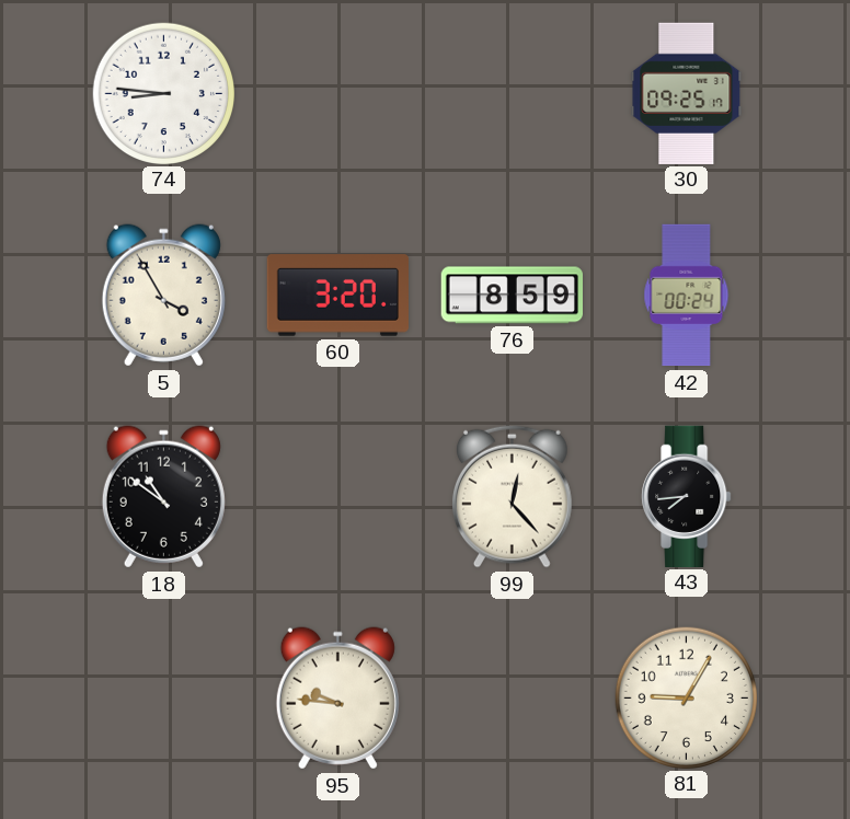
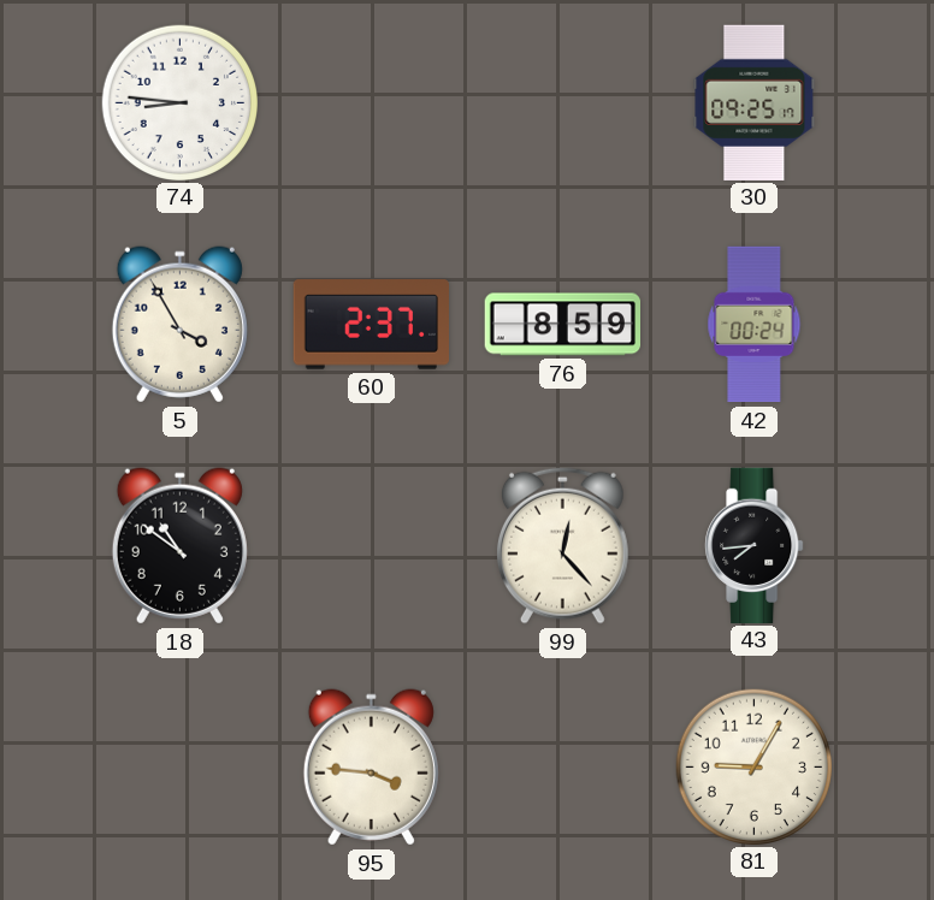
60: 3:20 -> 2:37 (371, 325)
95: 9:46 -> 3:46 (371, 768)
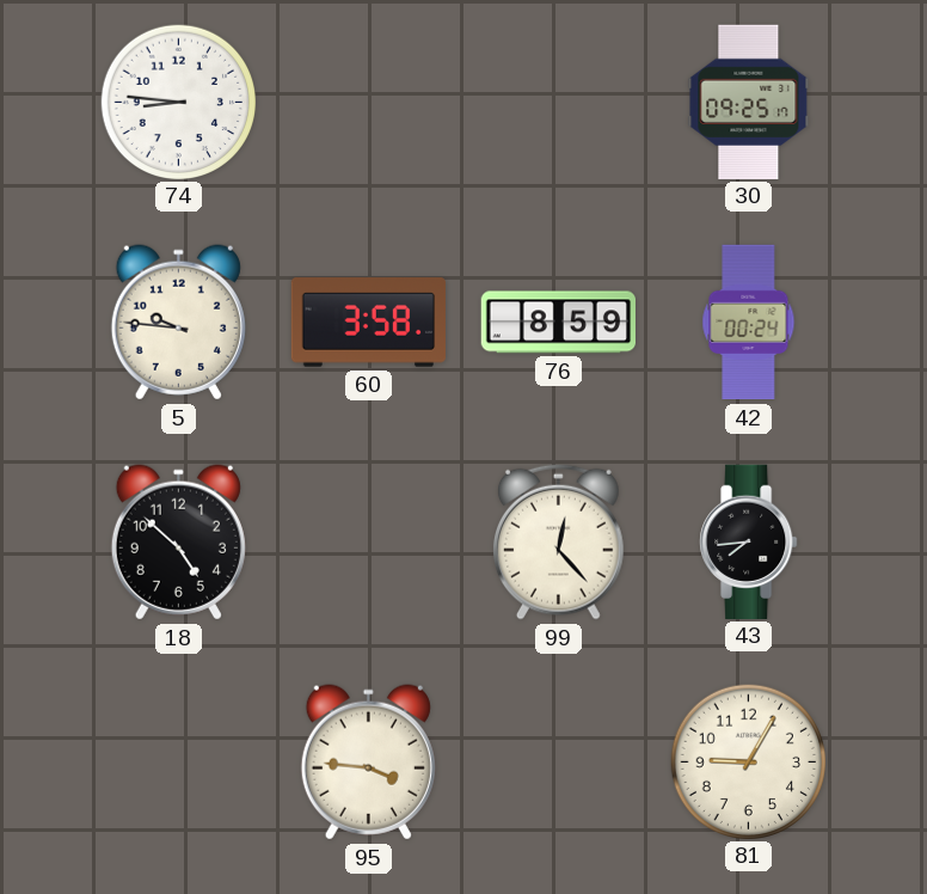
5: 3:55 -> 9:46 (178, 323)
60: 2:37 -> 3:58 (368, 323)
18: 10:51 -> 4:52 (178, 543)
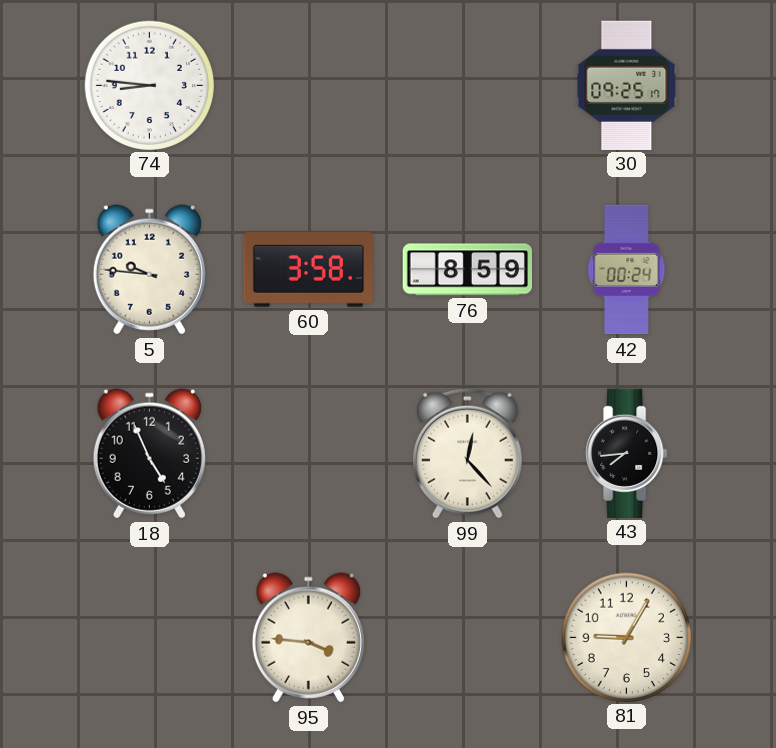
18: 4:52 -> 4:56 (149, 454)
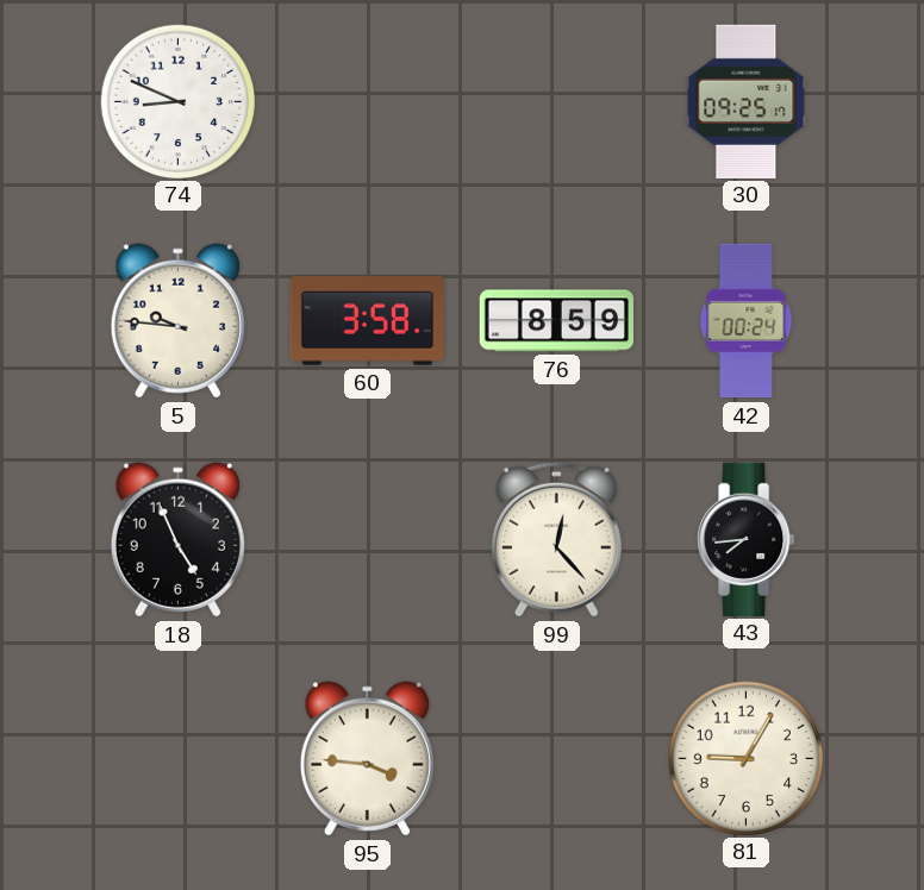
74: 8:46 -> 8:49 (177, 101)
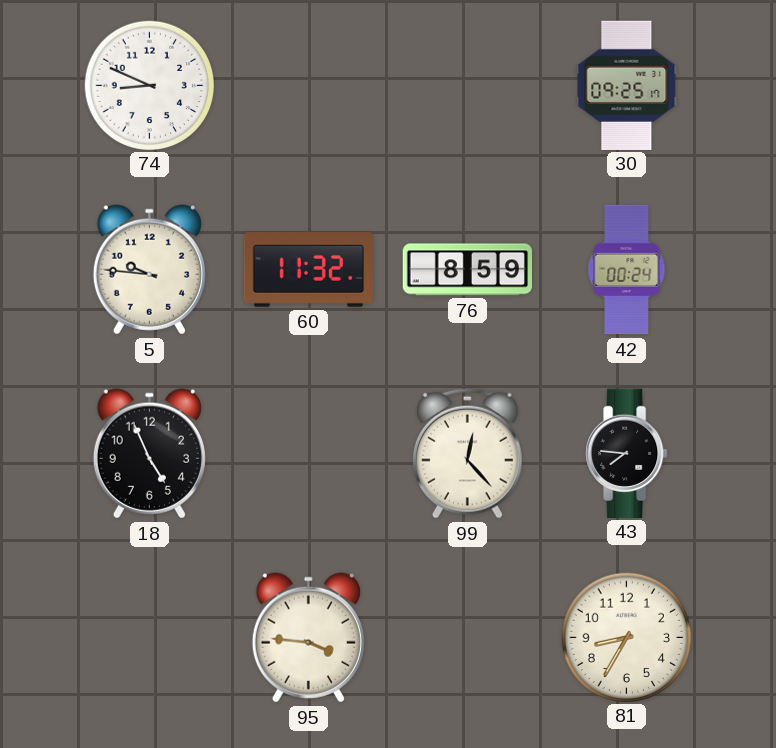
60: 3:58 -> 11:32 (308, 270)
43: 7:44 -> 7:46 (627, 453)
81: 9:05 -> 8:35 (626, 637)
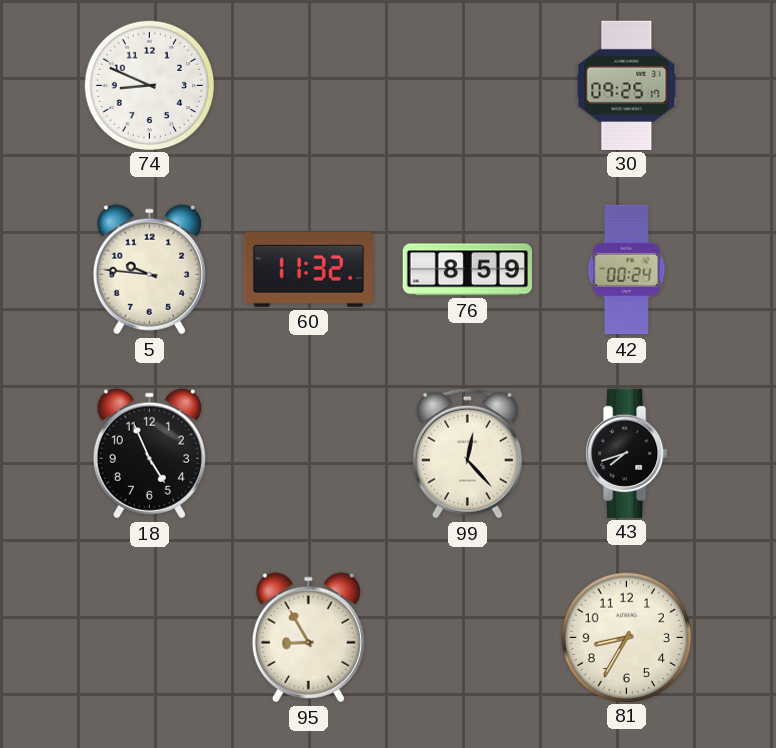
43: 7:46 -> 7:42 (627, 453)
95: 3:46 -> 8:55 (308, 638)
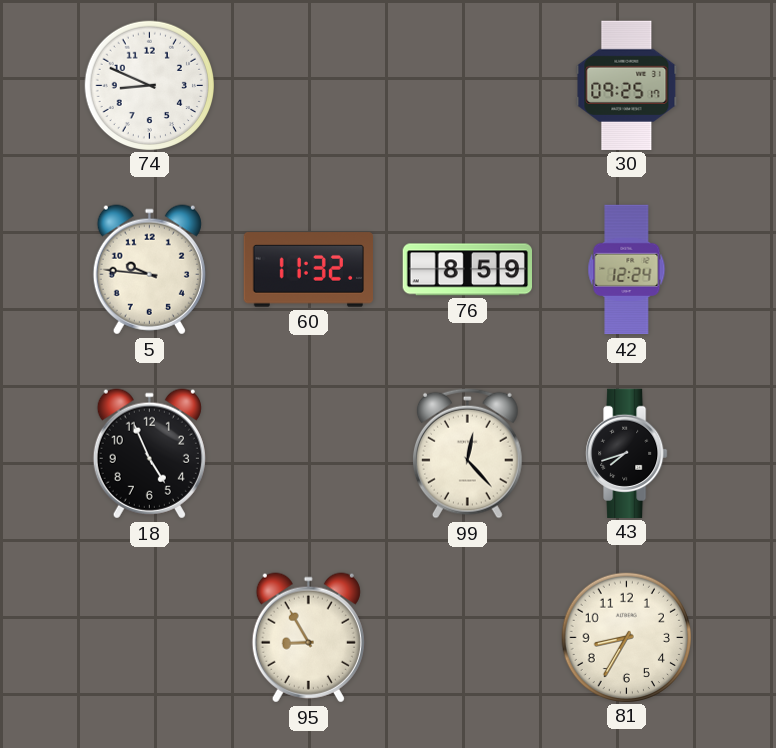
42: 00:24 -> 12:24 (627, 270)
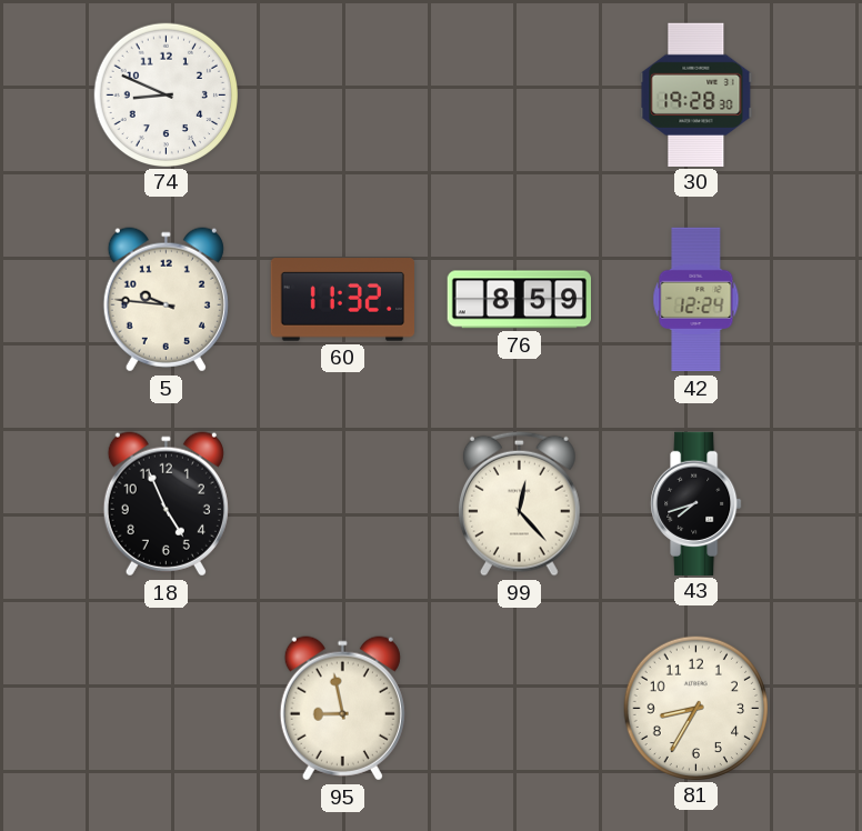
30: 09:25 -> 19:28 (696, 94)
95: 8:55 -> 8:58 (342, 709)
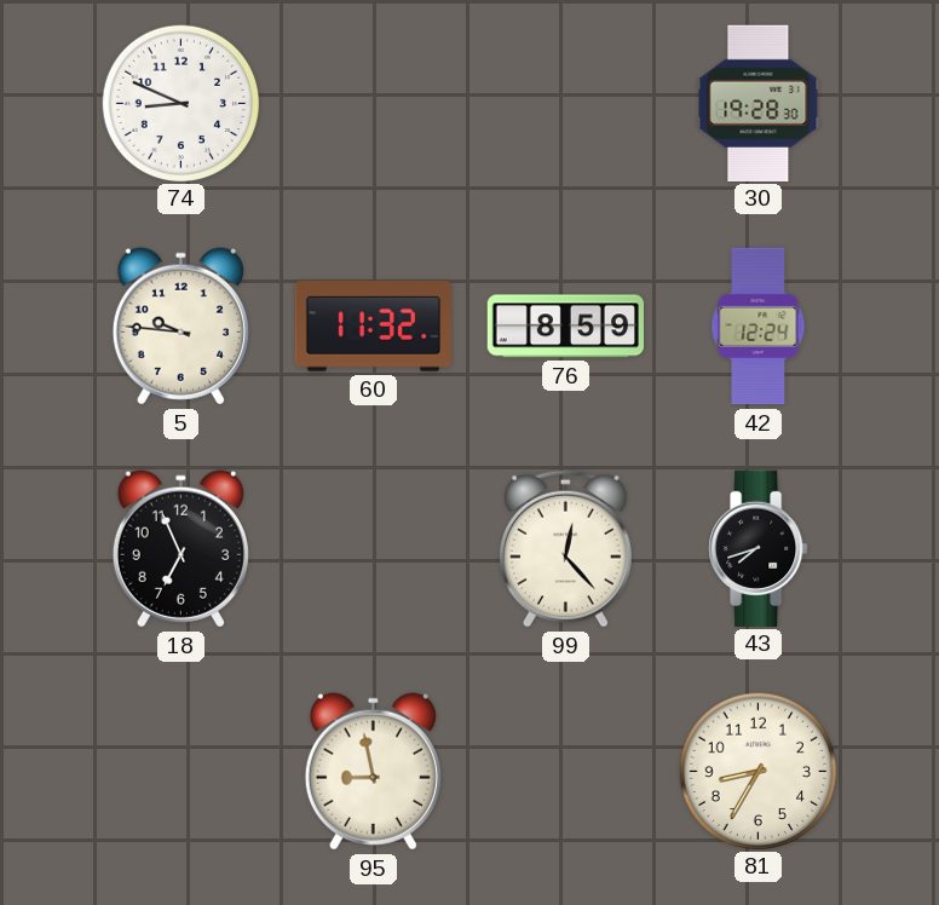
18: 4:56 -> 6:56 (180, 549)
